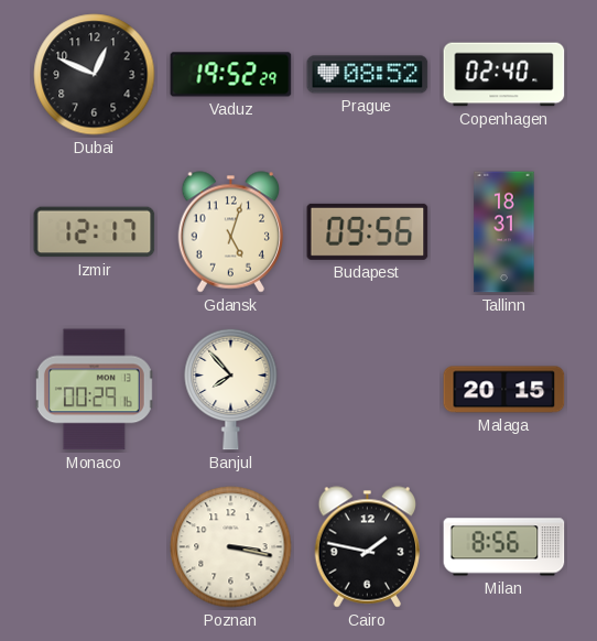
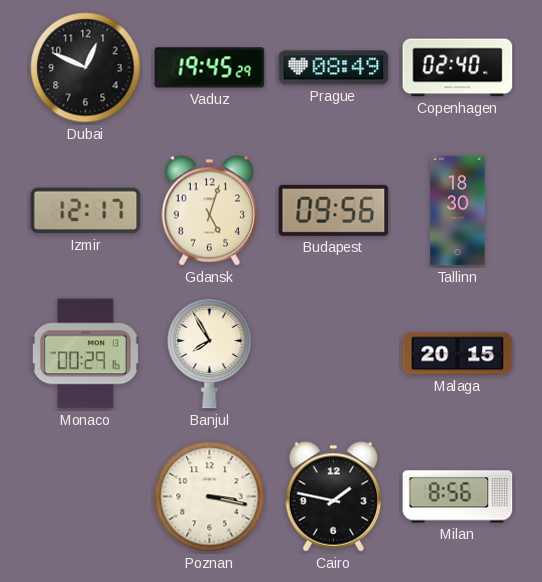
Vaduz: 19:52 -> 19:45 (210, 68)
Prague: 08:52 -> 08:49 (334, 68)
Tallinn: 18:31 -> 18:30 (458, 211)
Banjul: 7:53 -> 7:55 (210, 353)
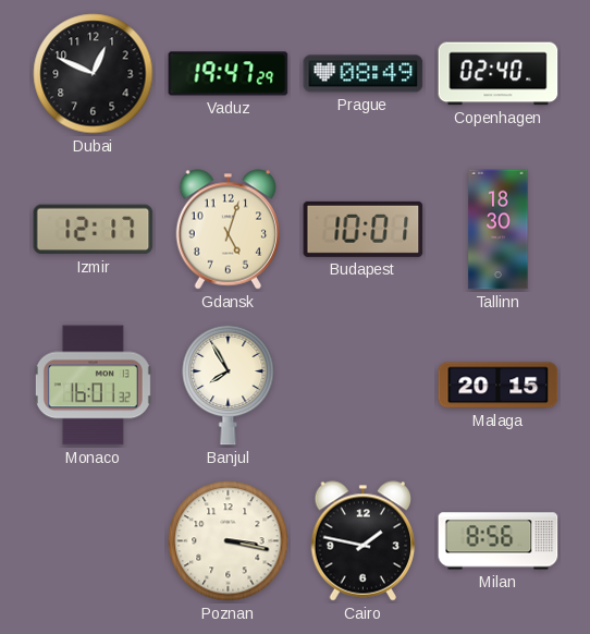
Vaduz: 19:45 -> 19:47 (229, 74)
Budapest: 09:56 -> 10:01 (364, 229)
Monaco: 00:29 -> 16:01 (93, 386)
